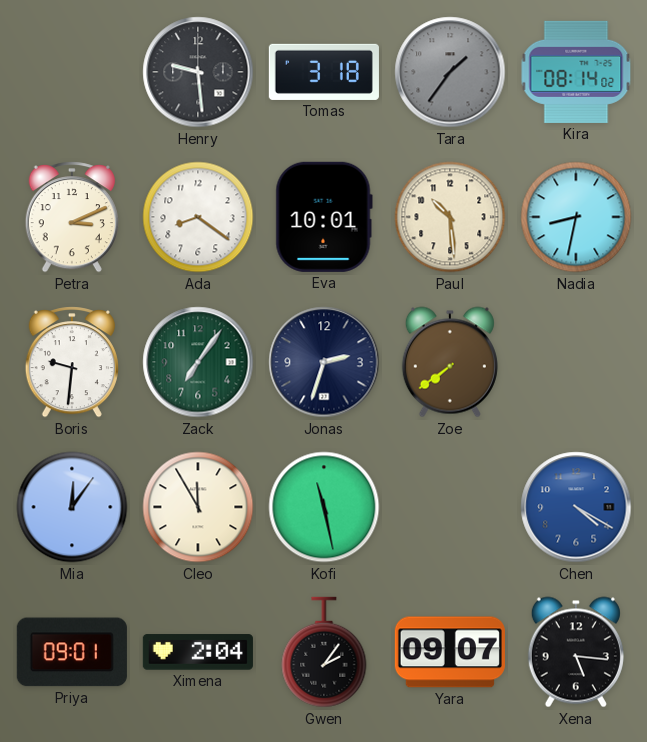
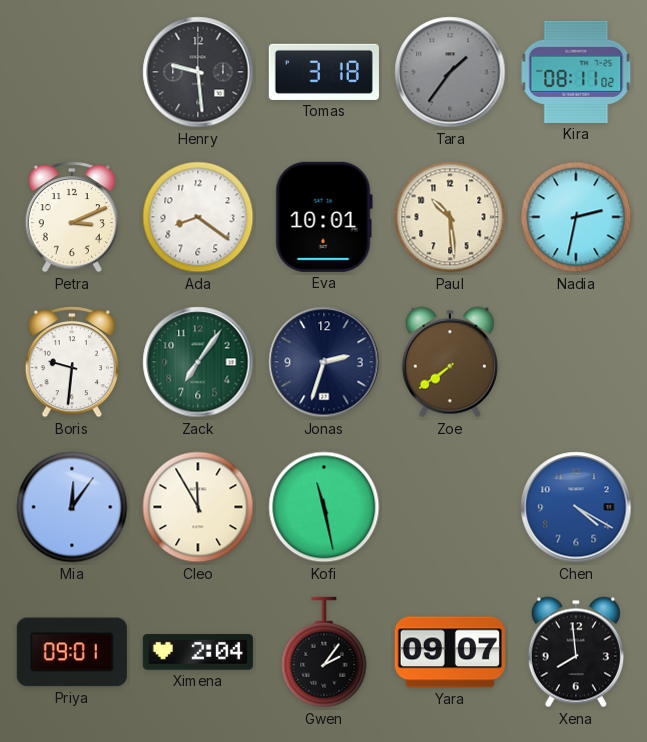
Kira: 08:14 -> 08:11 (576, 72)
Nadia: 8:32 -> 2:32 (576, 217)
Xena: 5:16 -> 7:59 (576, 652)
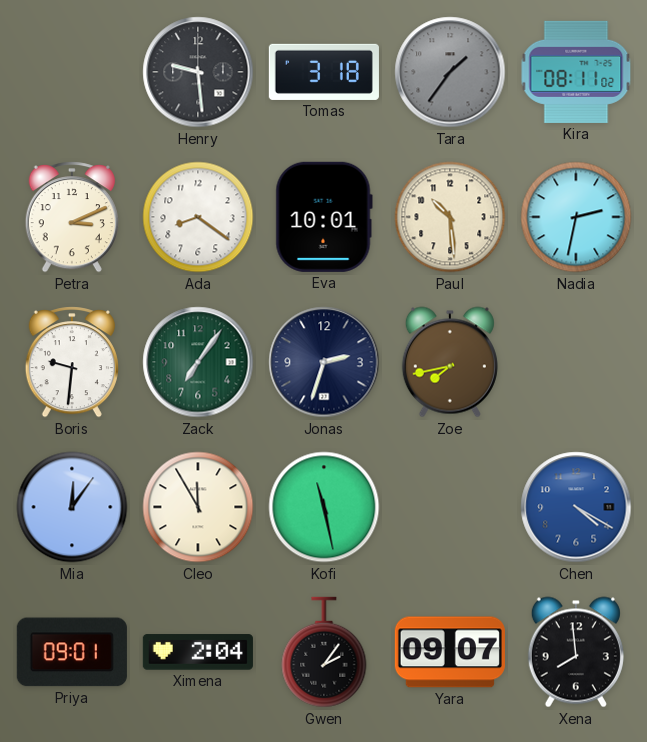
Zoe: 7:39 -> 7:43 (450, 362)
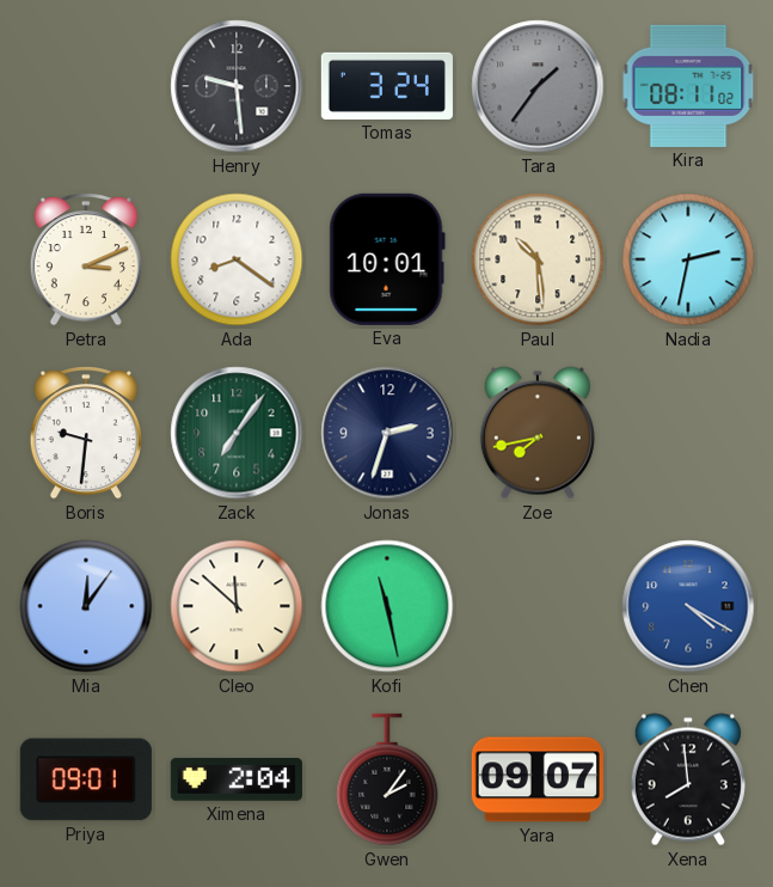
Tomas: 3:18 -> 3:24 (387, 86)
Cleo: 11:55 -> 11:52 (237, 606)
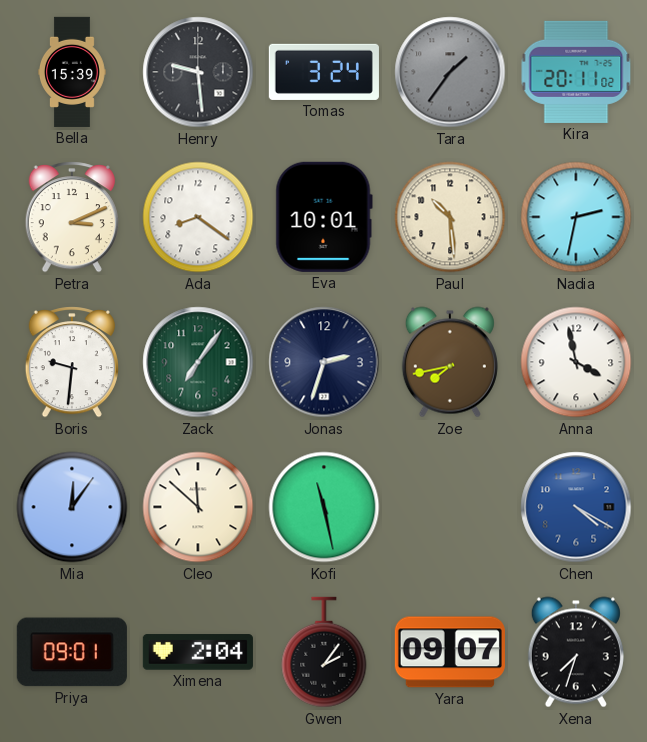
Bella: none -> 15:39 (73, 72)
Kira: 08:11 -> 20:11 (576, 72)
Anna: none -> 3:58 (576, 362)
Xena: 7:59 -> 7:33 (576, 652)
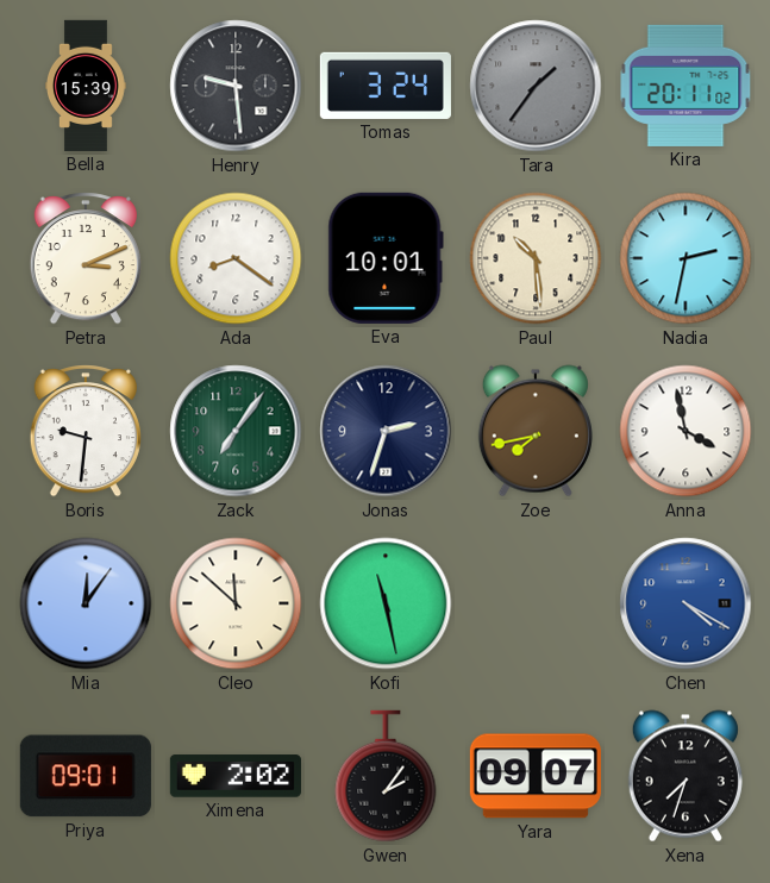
Ximena: 2:04 -> 2:02 (236, 776)
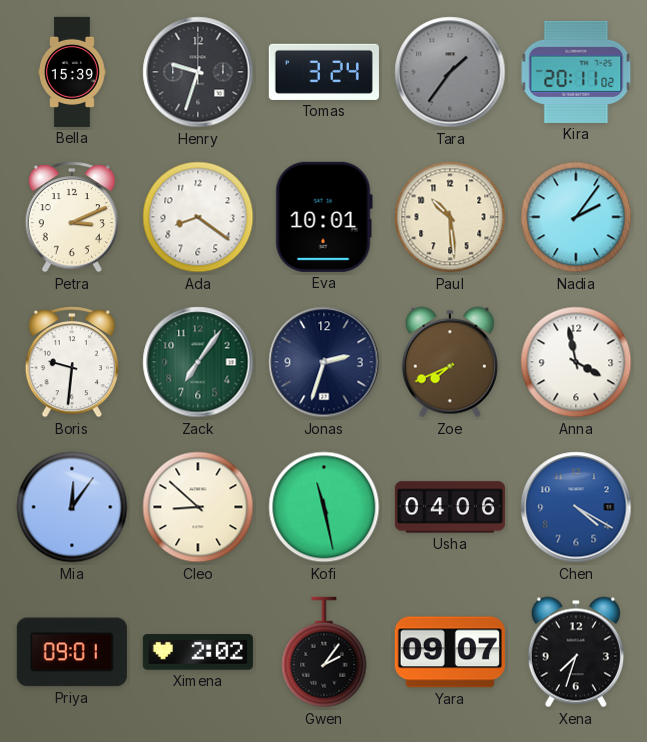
Henry: 9:29 -> 9:33 (198, 72)
Nadia: 2:32 -> 2:06 (576, 217)
Zoe: 7:43 -> 7:41 (450, 362)
Cleo: 11:52 -> 8:52 (198, 507)
Usha: none -> 04:06 (450, 507)
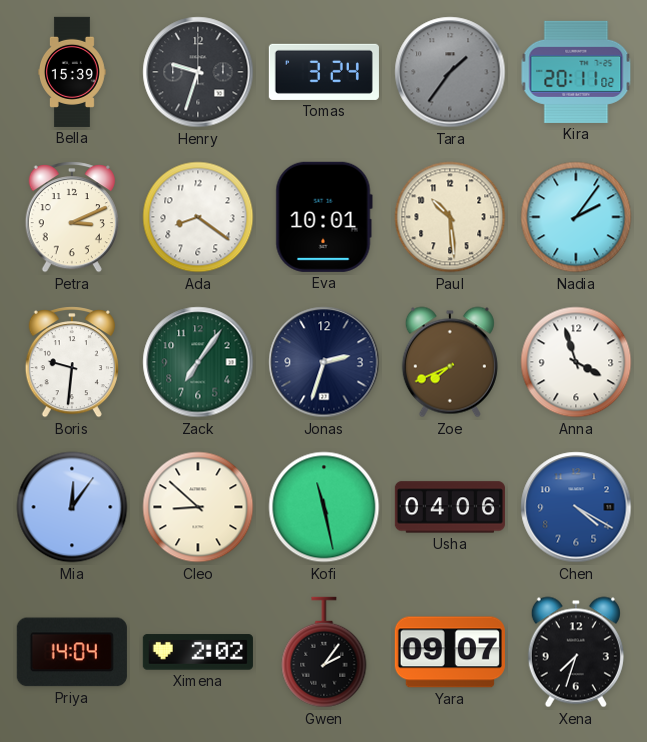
Anna: 3:58 -> 3:57 (576, 362)
Priya: 09:01 -> 14:04 (72, 652)
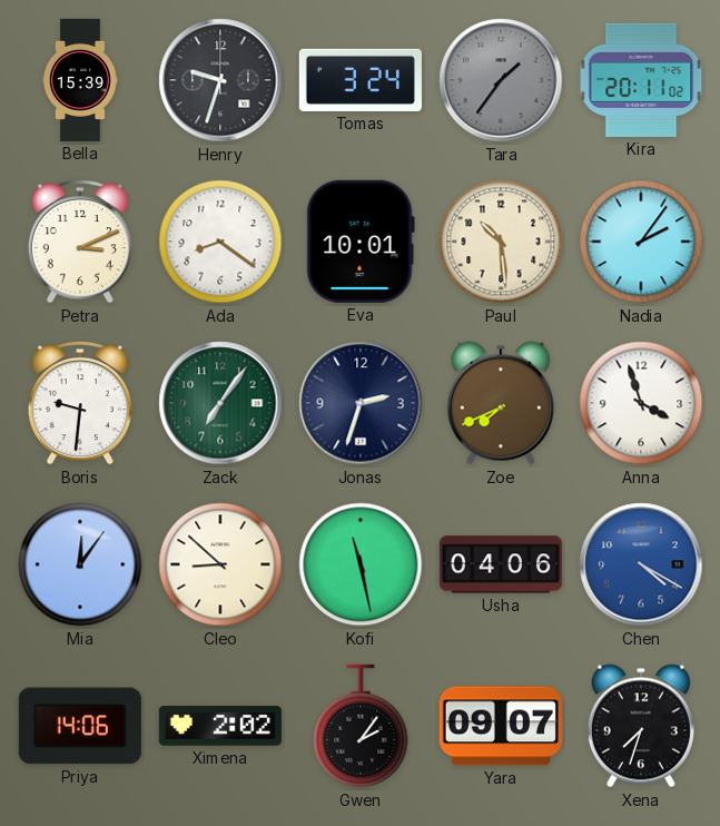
Priya: 14:04 -> 14:06 (80, 726)
